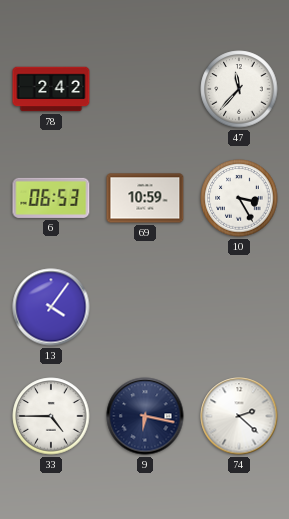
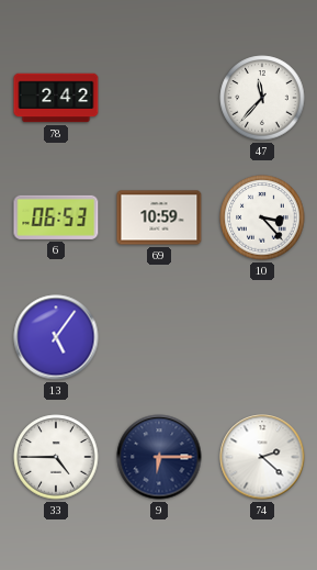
10: 3:25 -> 3:23 (262, 217)
13: 4:06 -> 5:06 (56, 337)
9: 6:17 -> 6:15 (159, 457)
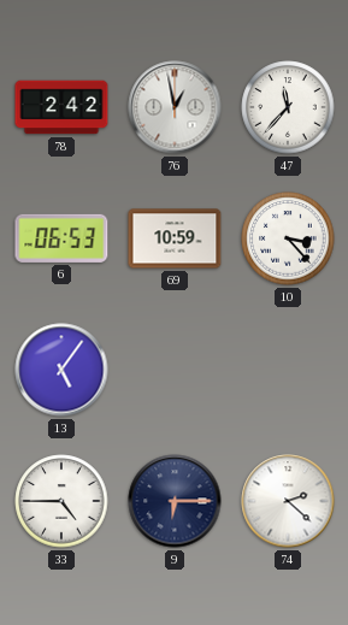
76: none -> 12:58 (175, 107)
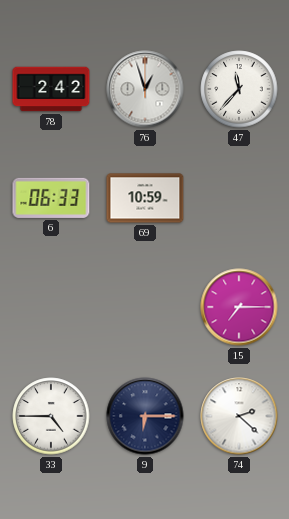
76: 12:58 -> 12:57 (145, 89)
6: 06:53 -> 06:33 (51, 198)
10: 3:23 -> none (288, 238)
13: 5:06 -> none (61, 370)
15: none -> 7:15 (239, 307)
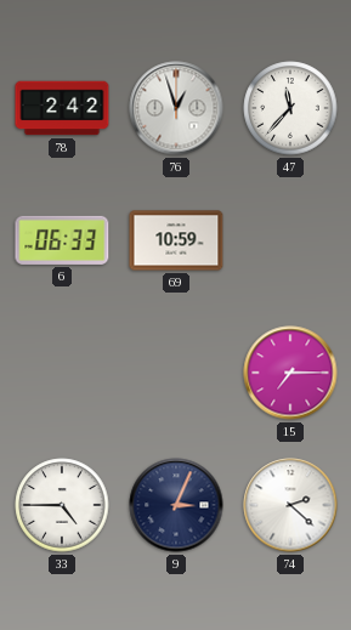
9: 6:15 -> 3:04 (176, 505)
